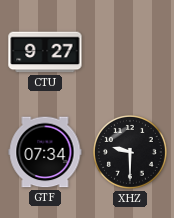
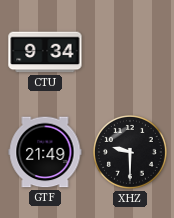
CTU: 9:27 -> 9:34 (45, 52)
GTF: 07:34 -> 21:49 (45, 152)
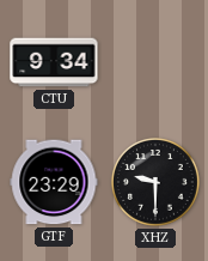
GTF: 21:49 -> 23:29 (54, 182)
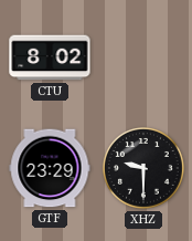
CTU: 9:34 -> 8:02 (50, 57)
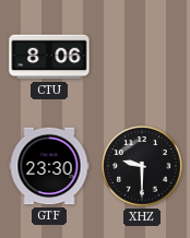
CTU: 8:02 -> 8:06 (49, 57)
GTF: 23:29 -> 23:30 (49, 166)
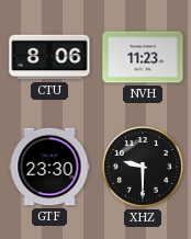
NVH: none -> 11:23 (143, 57)
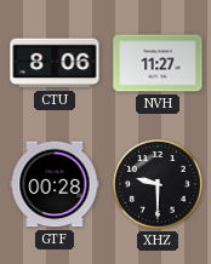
NVH: 11:23 -> 11:27 (158, 63)
GTF: 23:30 -> 00:28 (55, 184)
